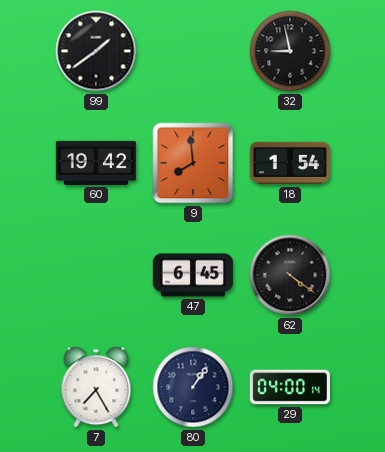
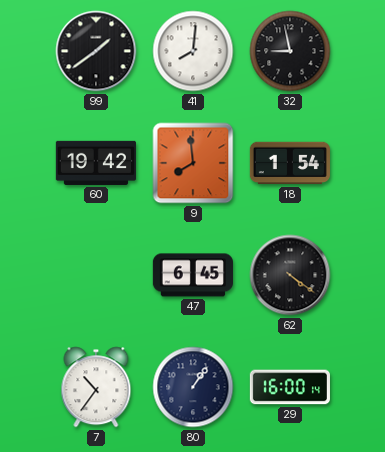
41: none -> 8:01 (193, 51)
7: 7:25 -> 10:36 (96, 387)
29: 04:00 -> 16:00 (290, 387)
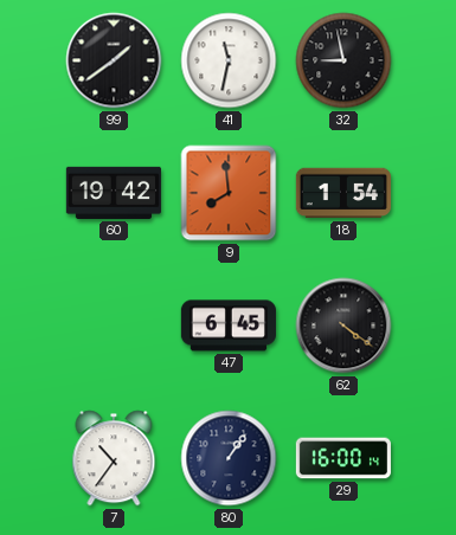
41: 8:01 -> 11:32 (229, 60)
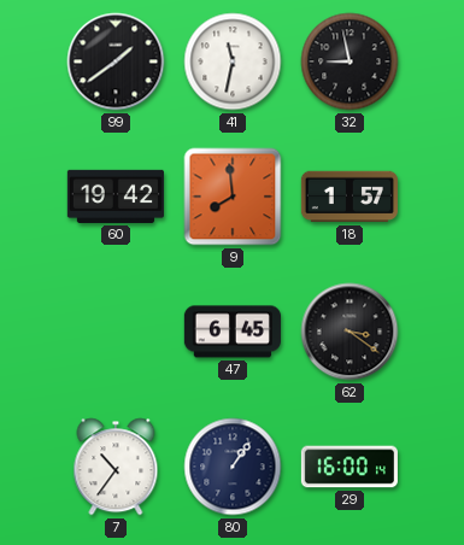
18: 1:54 -> 1:57 (350, 197)
62: 4:21 -> 3:21 (350, 332)
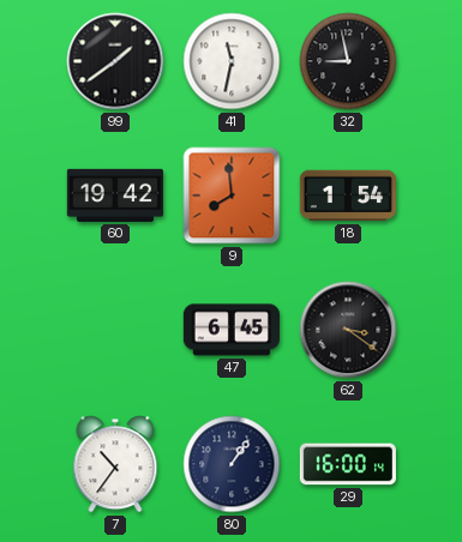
18: 1:57 -> 1:54 (348, 195)
